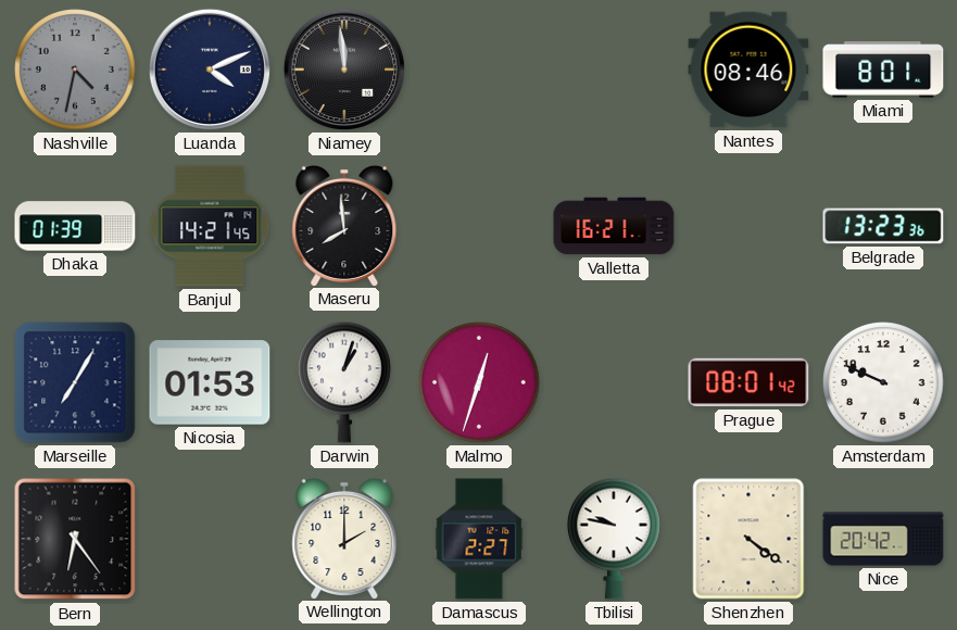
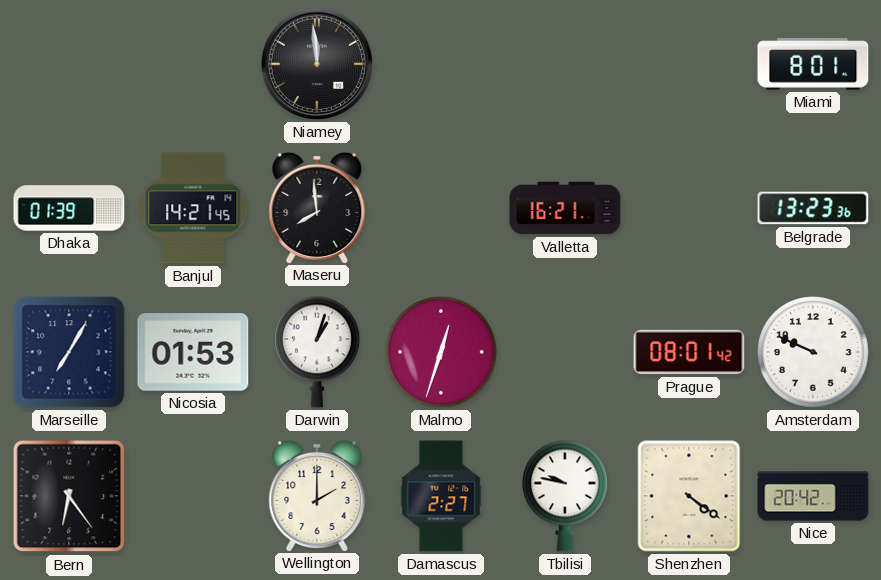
Nashville: 4:32 -> none (75, 70)
Luanda: 4:11 -> none (210, 70)
Nantes: 08:46 -> none (748, 70)
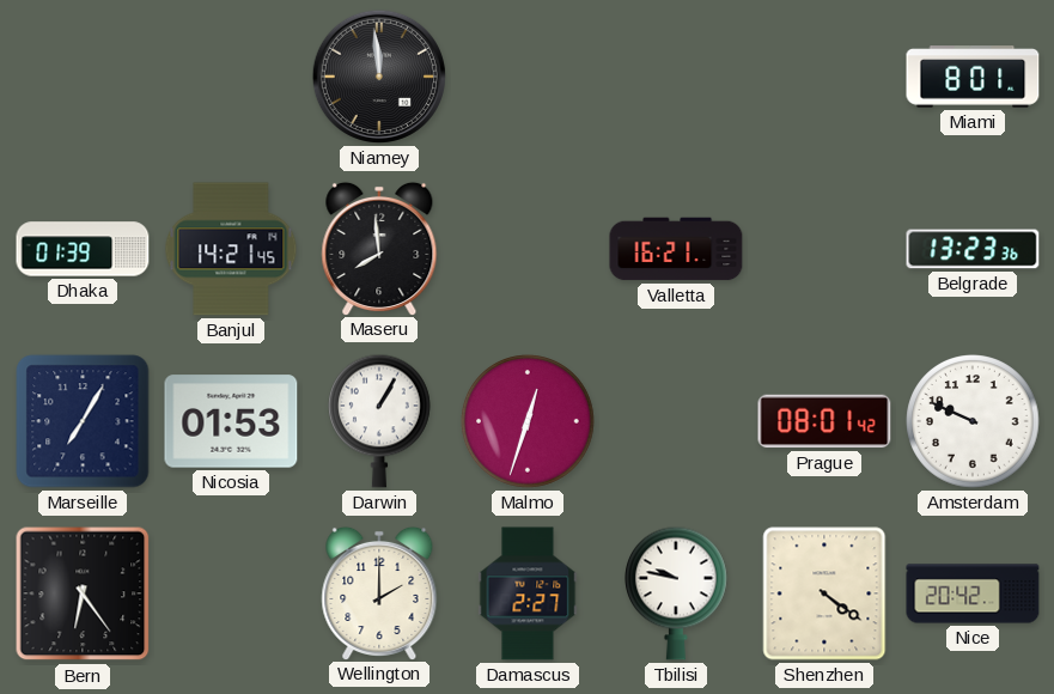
Darwin: 1:03 -> 1:05 (380, 421)
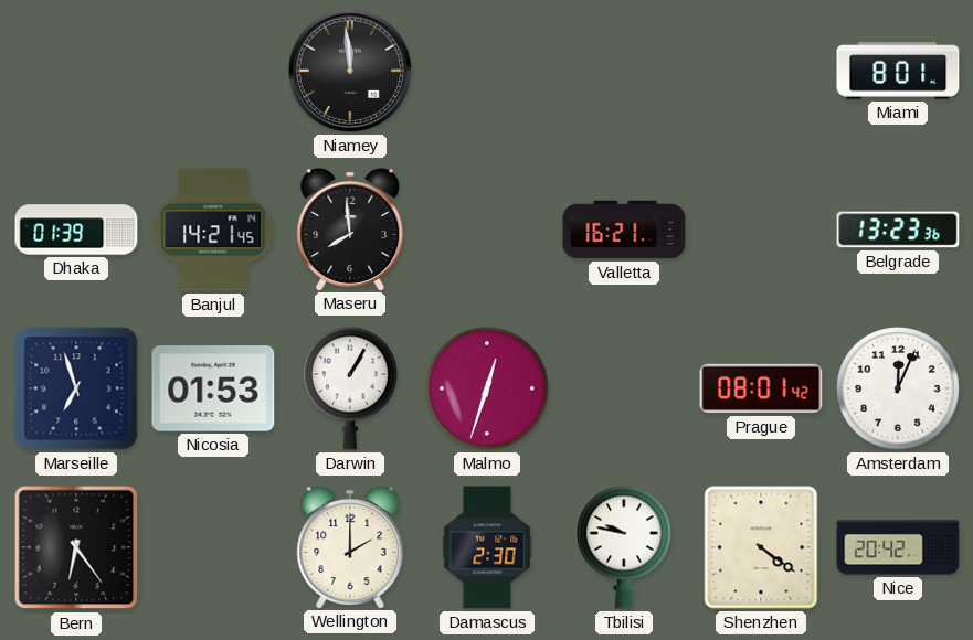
Marseille: 7:05 -> 6:57 (76, 388)
Amsterdam: 9:49 -> 12:04 (898, 388)
Damascus: 2:27 -> 2:30 (487, 547)
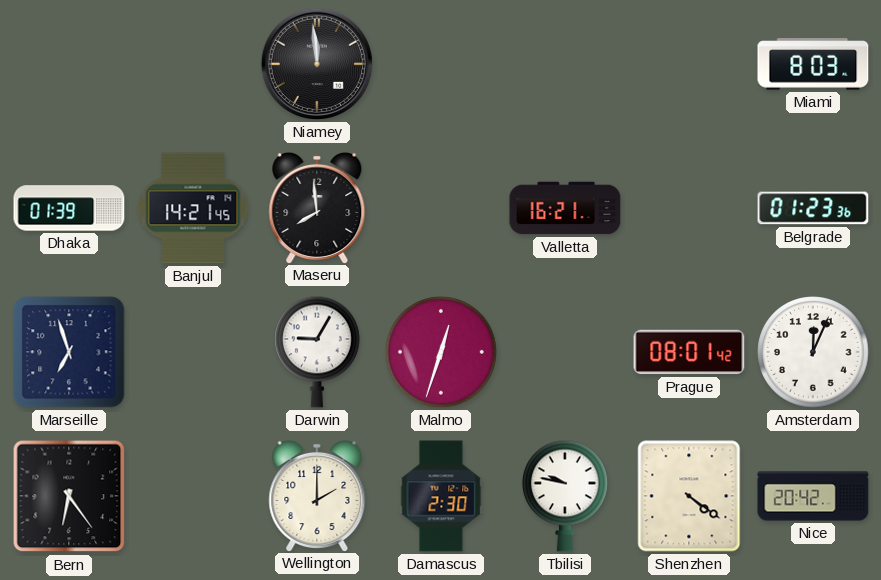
Miami: 8:01 -> 8:03 (813, 64)
Belgrade: 13:23 -> 01:23 (813, 208)
Nicosia: 01:53 -> none (213, 388)
Darwin: 1:05 -> 9:05 (318, 352)
